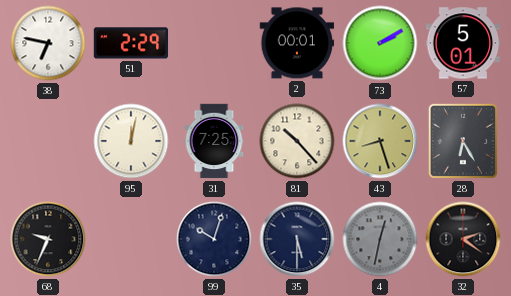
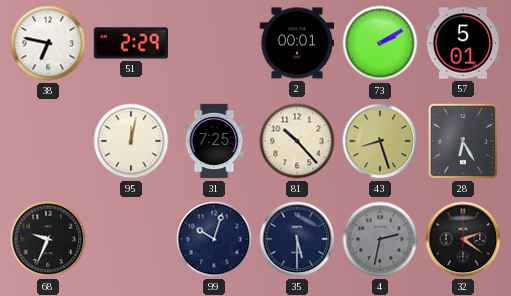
4: 12:32 -> 2:32 (380, 239)
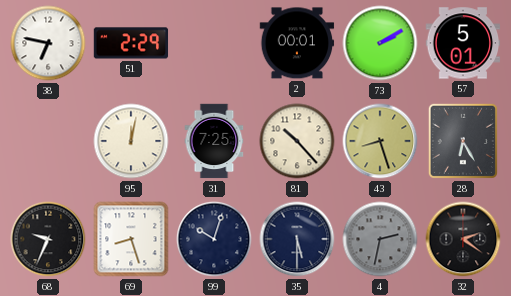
69: none -> 8:27 (131, 239)
